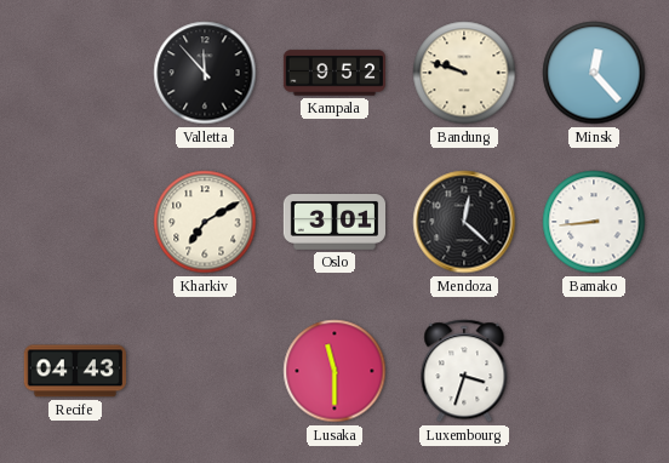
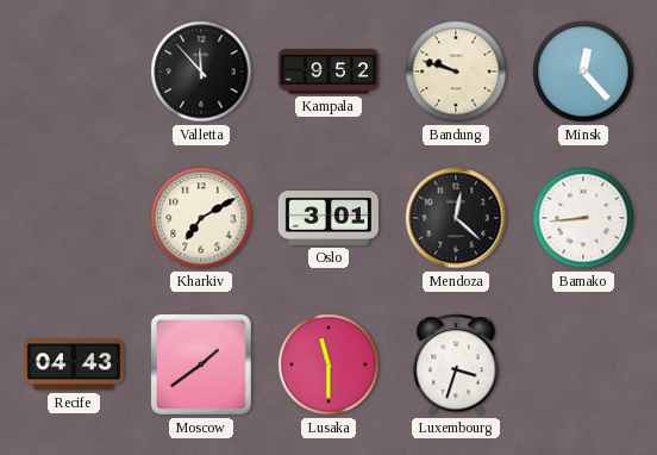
Moscow: none -> 1:39 (201, 364)
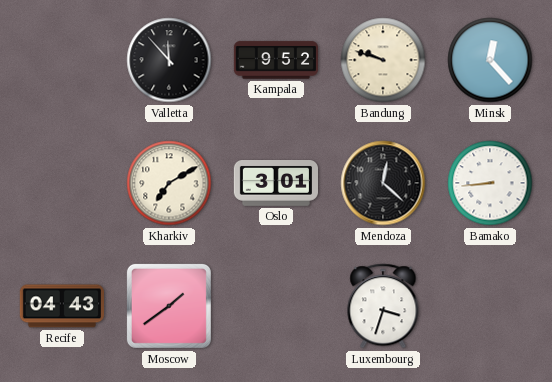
Lusaka: 11:30 -> none (328, 364)
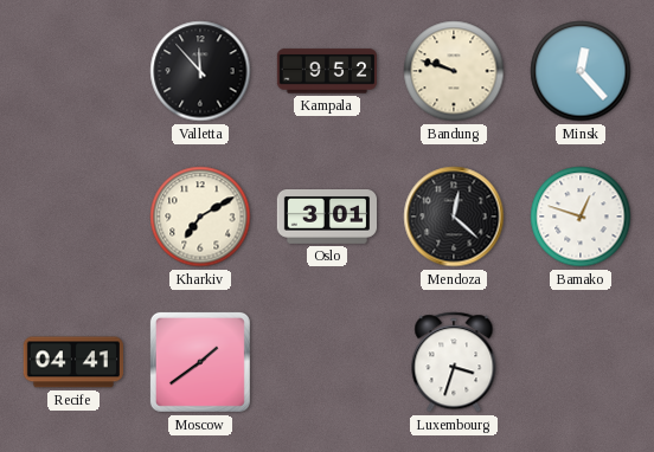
Bamako: 8:44 -> 12:48 (581, 217)
Recife: 04:43 -> 04:41 (73, 362)
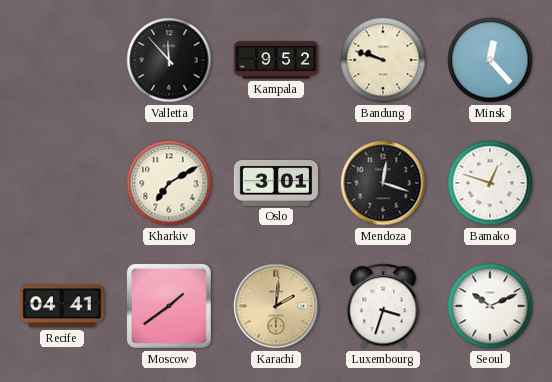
Mendoza: 12:22 -> 12:18 (383, 183)
Karachi: none -> 2:01 (276, 306)
Seoul: none -> 10:11 (490, 306)
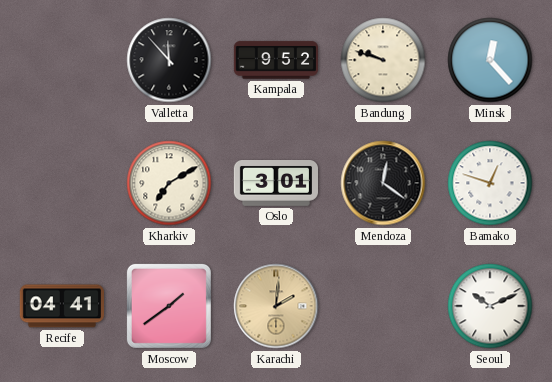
Mendoza: 12:18 -> 12:21 (383, 183)
Luxembourg: 3:33 -> none (383, 306)
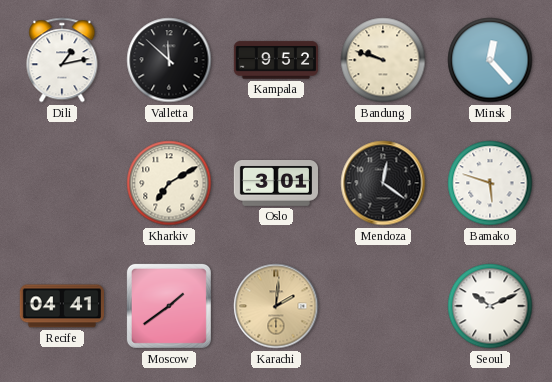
Dili: none -> 1:13 (62, 60)
Valletta: 11:53 -> 11:52 (169, 60)
Bamako: 12:48 -> 5:48 (490, 183)
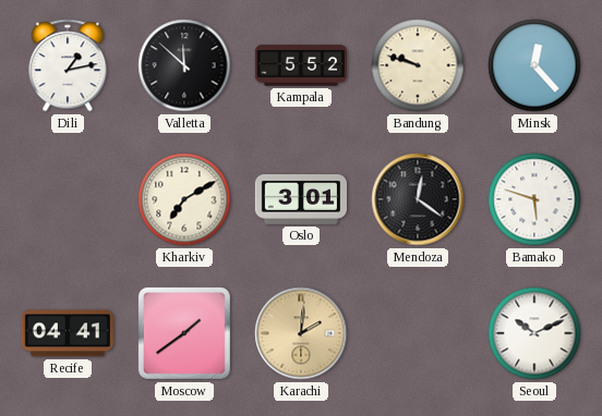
Kampala: 9:52 -> 5:52 (301, 65)
